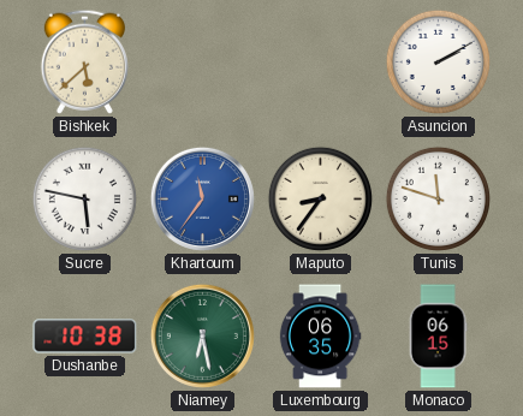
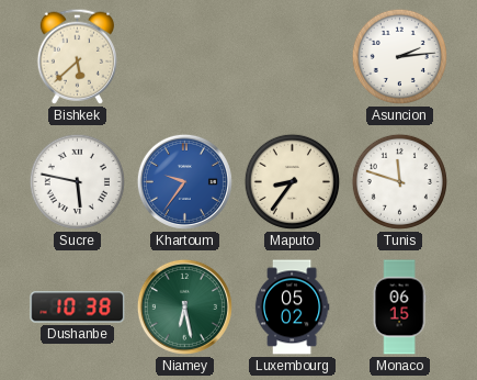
Asuncion: 2:10 -> 2:14 (399, 56)
Khartoum: 11:36 -> 9:36 (184, 181)
Luxembourg: 06:35 -> 05:02 (292, 308)
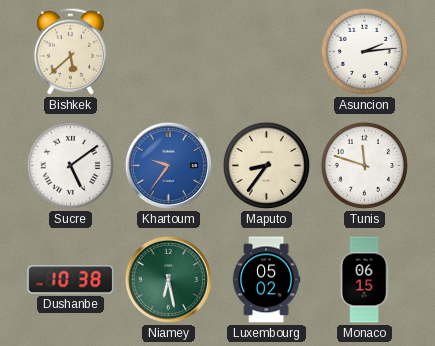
Sucre: 5:47 -> 5:09 (70, 165)
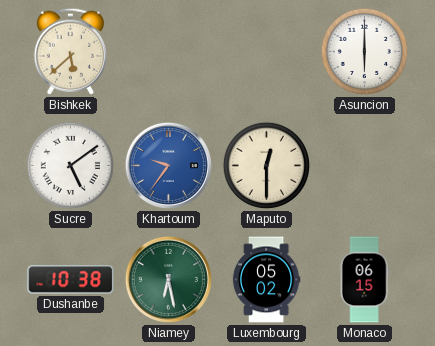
Asuncion: 2:14 -> 6:00 (364, 51)
Maputo: 8:36 -> 12:30 (266, 165)
Tunis: 11:48 -> none (364, 165)
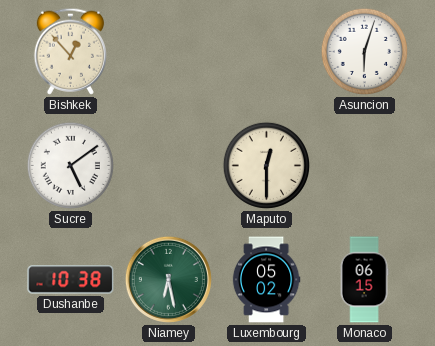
Bishkek: 5:38 -> 12:53 (70, 51)
Asuncion: 6:00 -> 6:03 (364, 51)
Khartoum: 9:36 -> none (168, 165)
